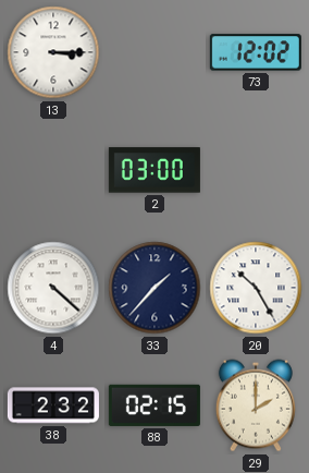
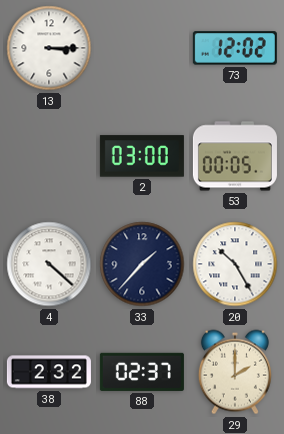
53: none -> 00:05 (235, 156)
88: 02:15 -> 02:37 (142, 372)
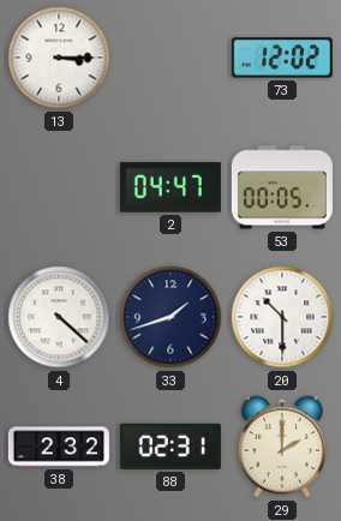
2: 03:00 -> 04:47 (170, 187)
33: 1:37 -> 1:42 (170, 317)
20: 10:25 -> 10:30 (282, 317)
88: 02:37 -> 02:31 (170, 447)
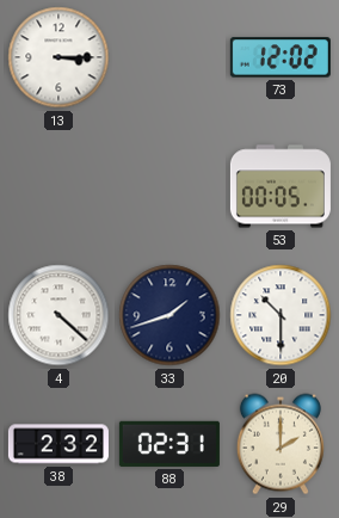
2: 04:47 -> none (170, 187)
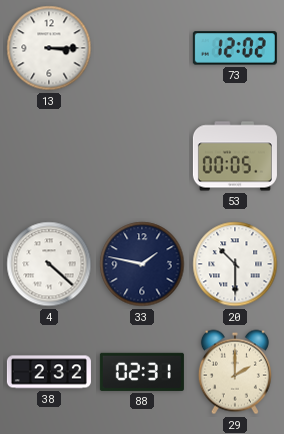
33: 1:42 -> 1:47 (142, 264)
